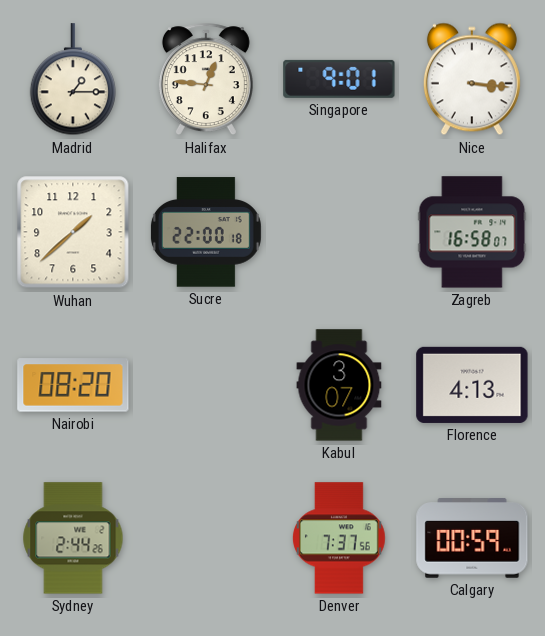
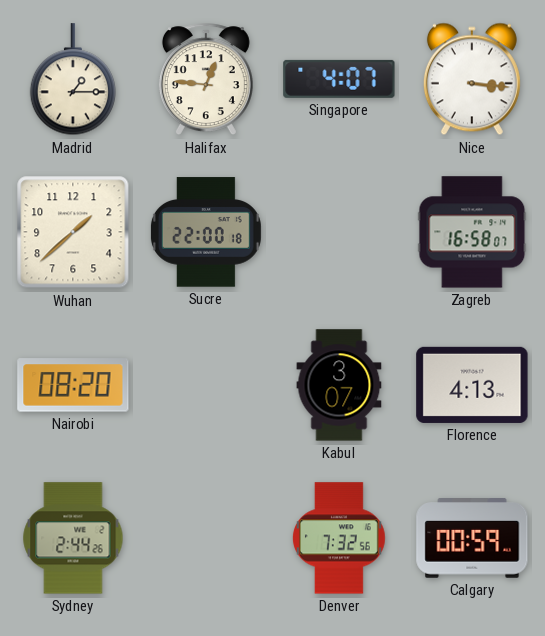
Singapore: 9:01 -> 4:07 (339, 79)
Denver: 7:37 -> 7:32 (339, 538)
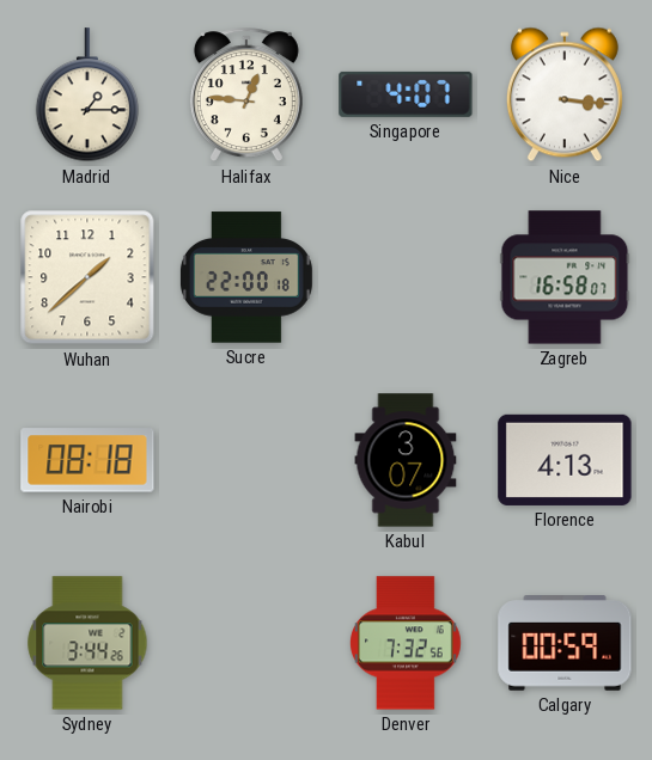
Nairobi: 08:20 -> 08:18 (87, 460)
Sydney: 2:44 -> 3:44 (87, 643)
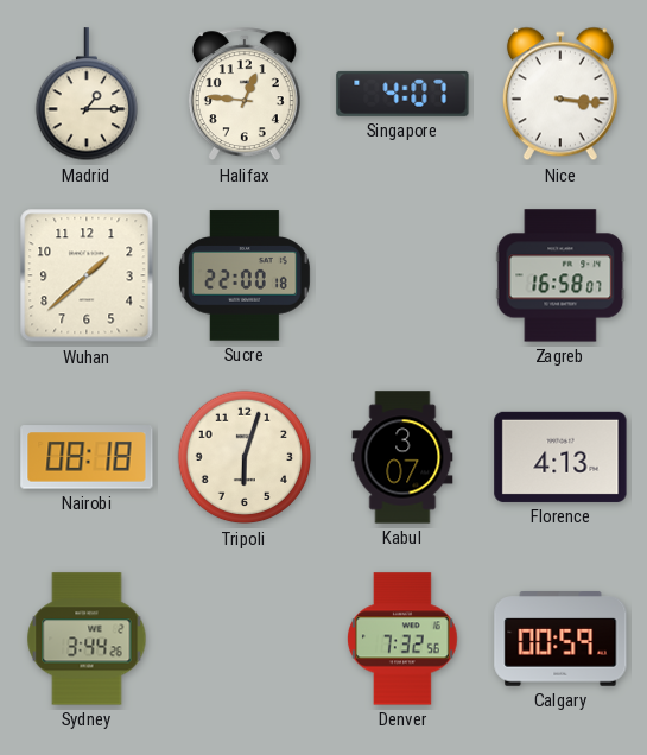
Tripoli: none -> 6:03 (245, 457)
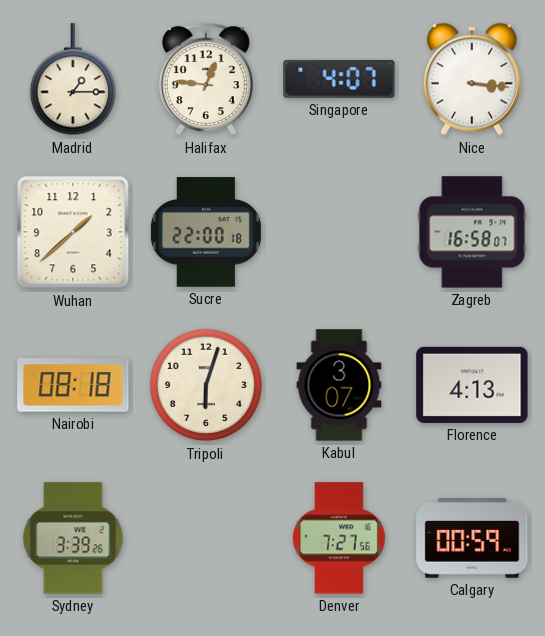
Sydney: 3:44 -> 3:39 (73, 538)
Denver: 7:32 -> 7:27 (339, 538)
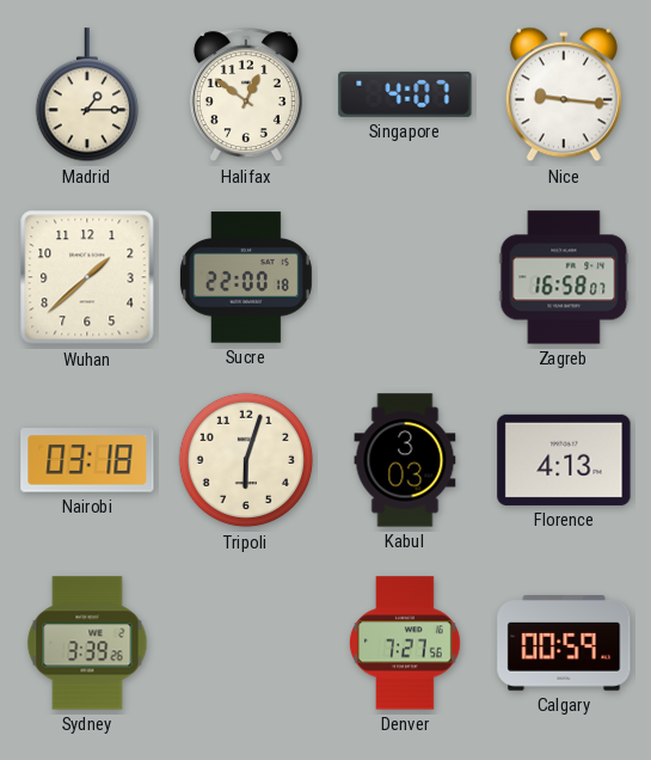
Halifax: 12:46 -> 12:51 (246, 96)
Nice: 3:16 -> 9:16 (564, 94)
Nairobi: 08:18 -> 03:18 (87, 460)
Kabul: 3:07 -> 3:03 (405, 460)
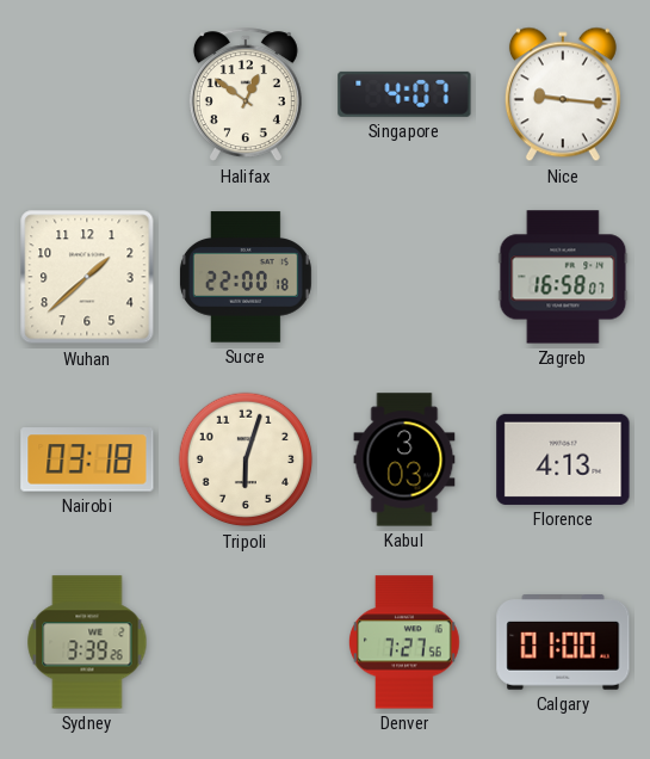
Madrid: 1:15 -> none (86, 96)
Calgary: 00:59 -> 01:00 (563, 643)
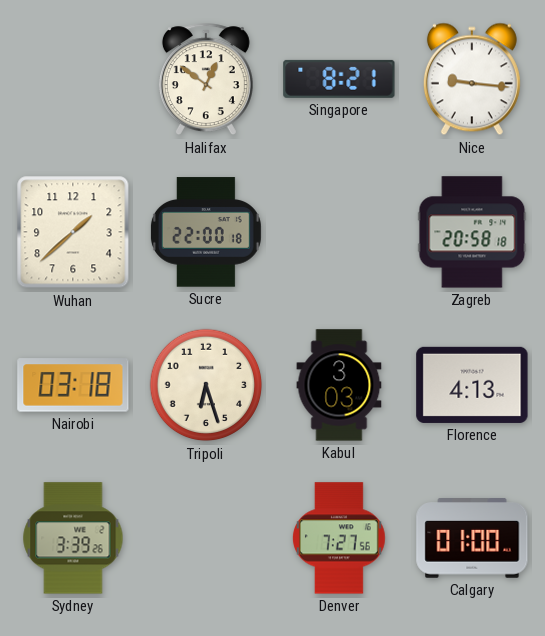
Singapore: 4:07 -> 8:21 (339, 79)
Zagreb: 16:58 -> 20:58 (472, 232)
Tripoli: 6:03 -> 6:27 (206, 385)
